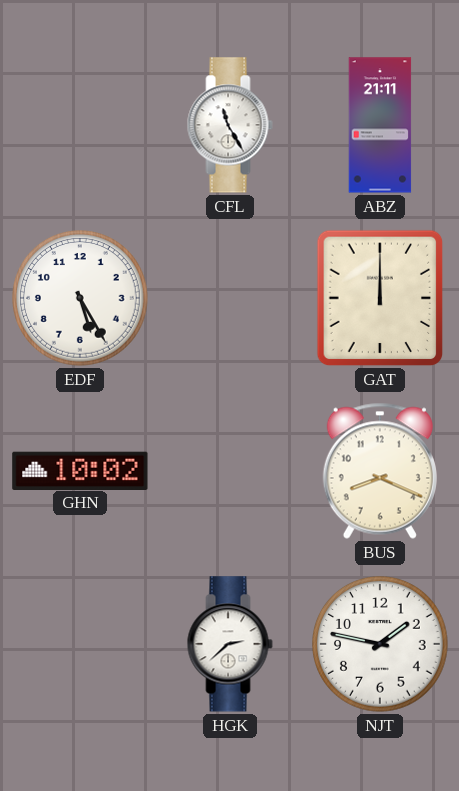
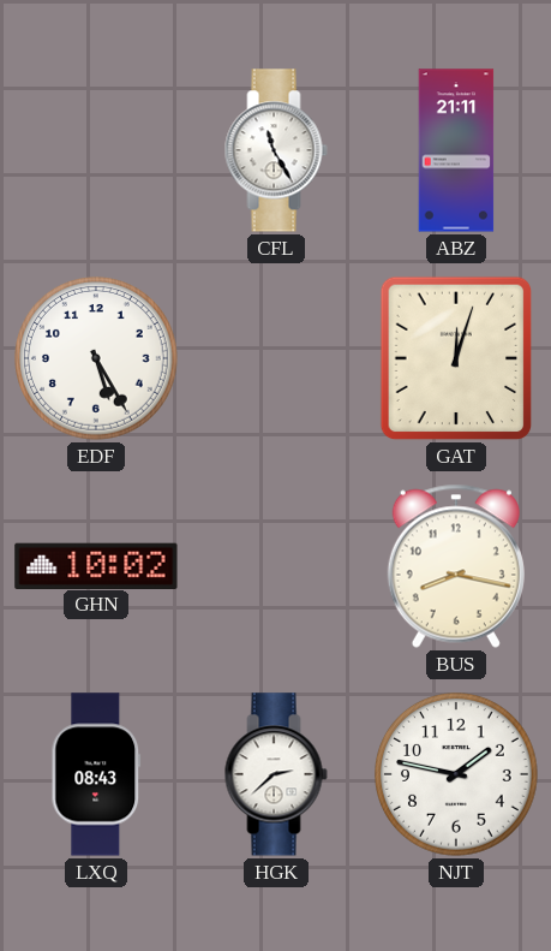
GAT: 12:00 -> 12:03 (456, 358)
BUS: 8:19 -> 8:17 (456, 566)
LXQ: none -> 08:43 (96, 774)
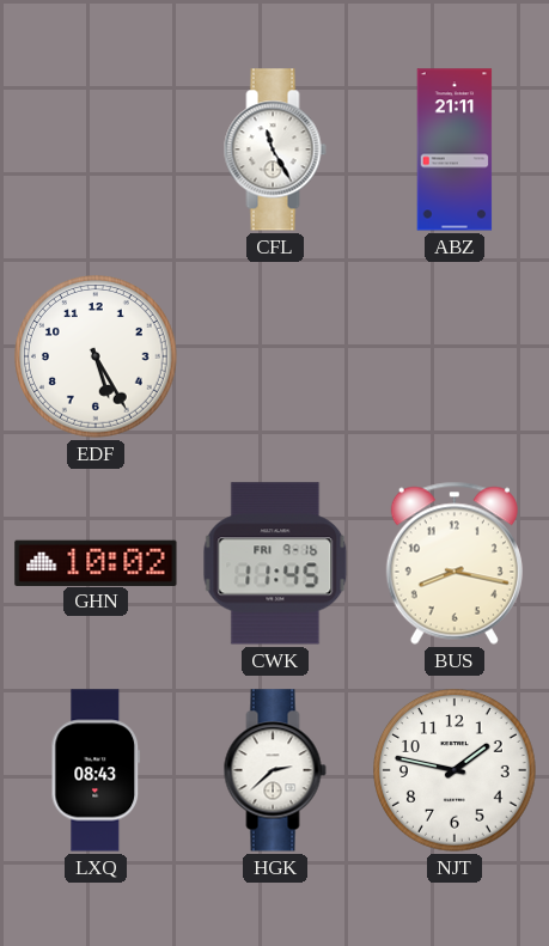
GAT: 12:03 -> none (456, 358)
CWK: none -> 11:45 (275, 563)
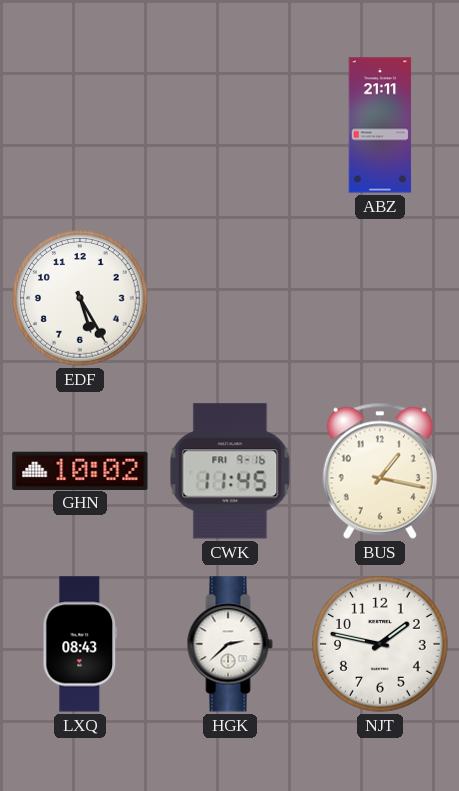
CFL: 11:25 -> none (275, 149)
BUS: 8:17 -> 1:17 (380, 471)
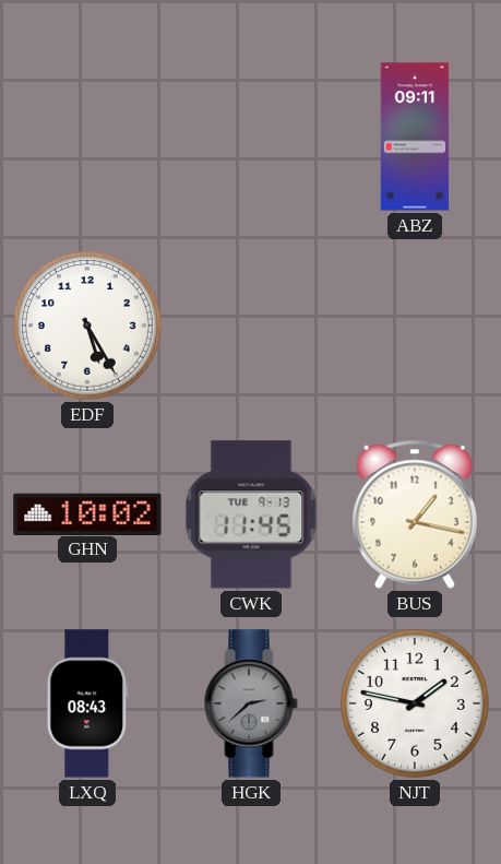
ABZ: 21:11 -> 09:11 (415, 137)
CWK date: FRI 9-16 -> TUE 9-13 (251, 514)
HGK dial: white -> grey (251, 703)
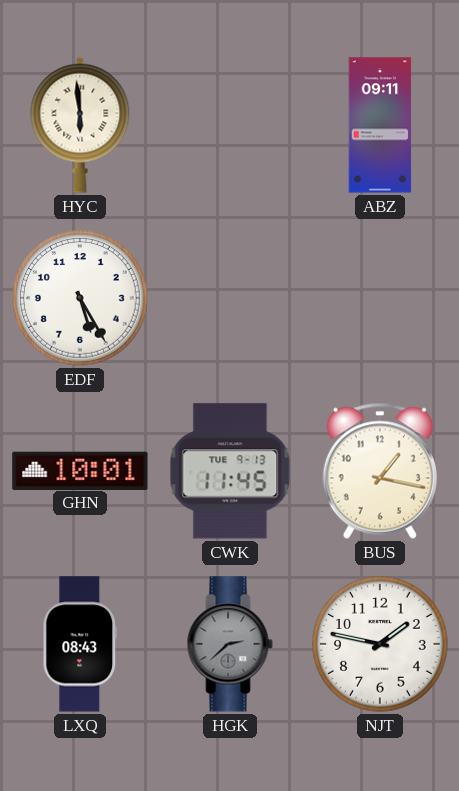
HYC: none -> 5:59 (80, 125)
GHN: 10:02 -> 10:01 (80, 470)
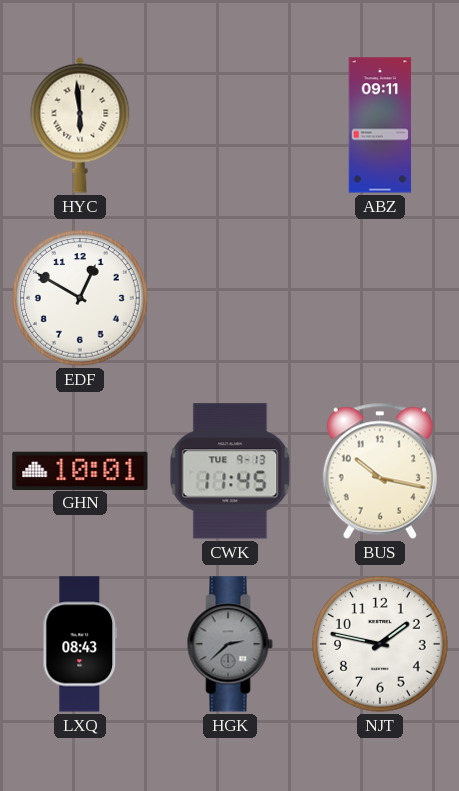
EDF: 5:25 -> 12:50 (81, 299)
BUS: 1:17 -> 10:17 (380, 471)
